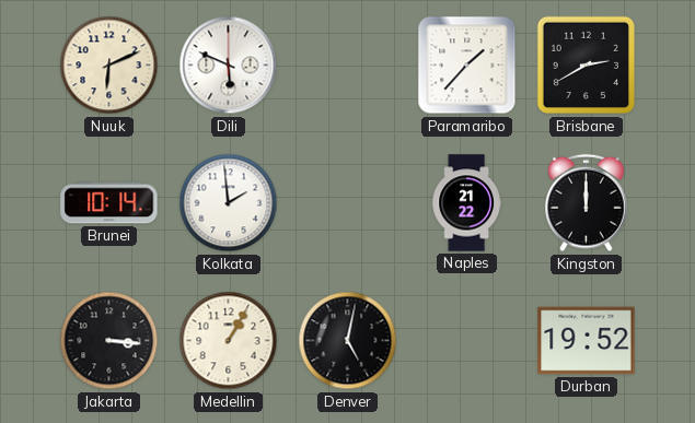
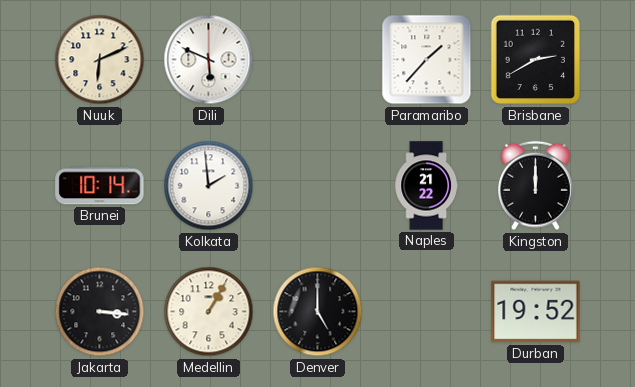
Denver: 5:02 -> 5:00 (318, 312)
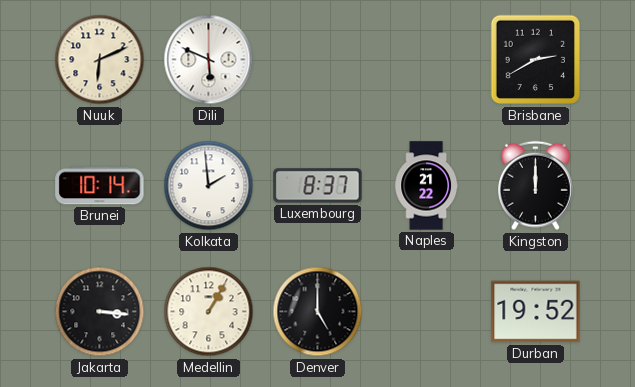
Paramaribo: 1:37 -> none (427, 60)
Luxembourg: none -> 8:37 (318, 186)
